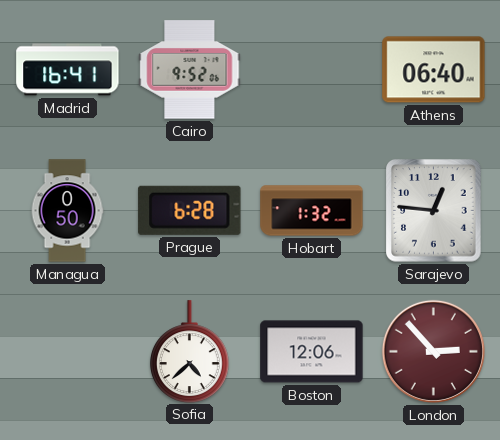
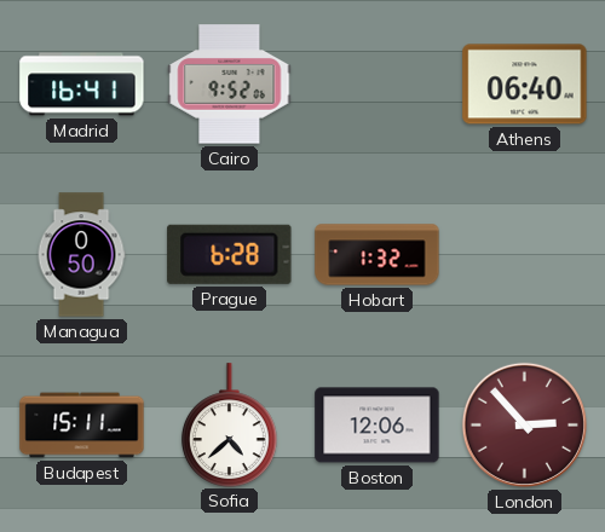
Sarajevo: 12:46 -> none (434, 211)
Budapest: none -> 15:11 (82, 426)
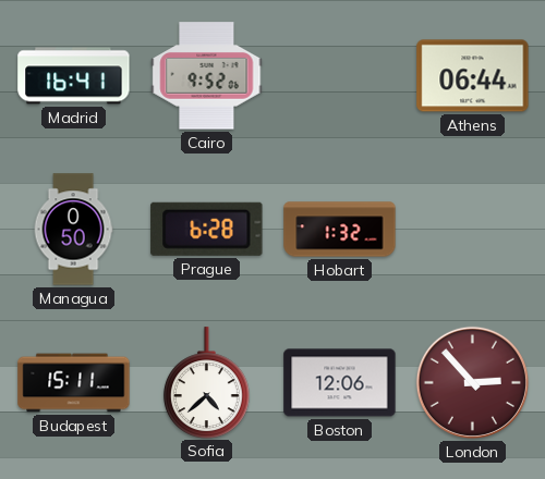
Athens: 06:40 -> 06:44 (473, 76)
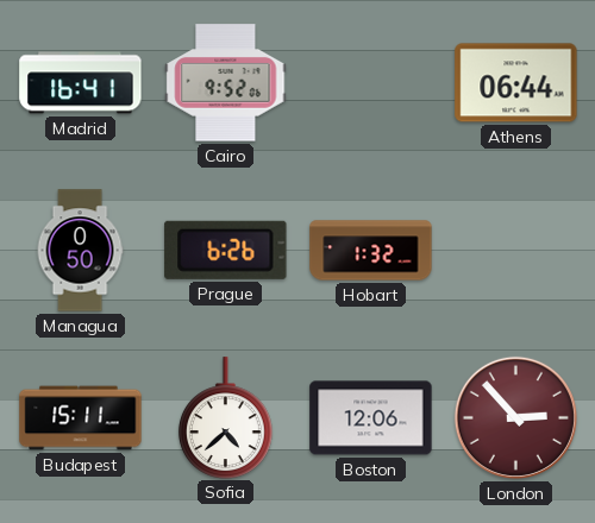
Prague: 6:28 -> 6:26 (226, 250)
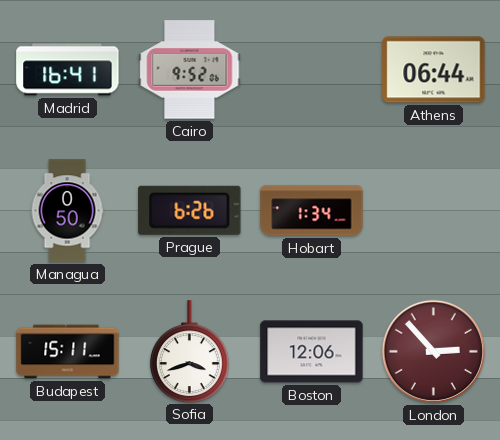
Hobart: 1:32 -> 1:34 (312, 211)
Sofia: 4:38 -> 3:42 (189, 351)
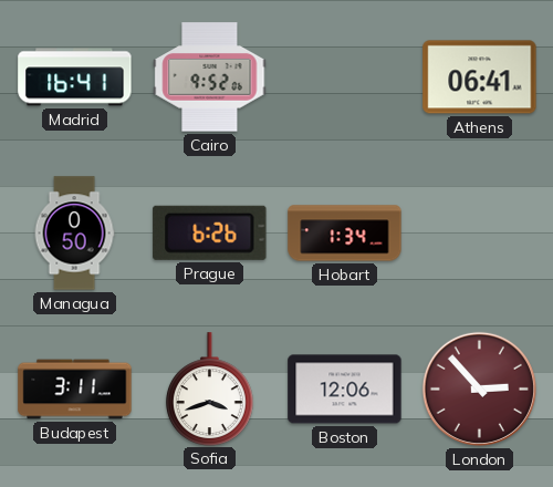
Athens: 06:44 -> 06:41 (480, 77)
Budapest: 15:11 -> 3:11 (75, 390)
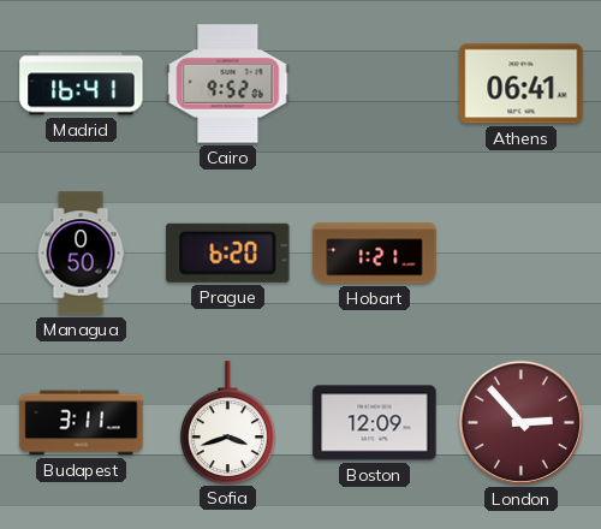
Prague: 6:26 -> 6:20 (228, 252)
Hobart: 1:34 -> 1:21 (375, 254)
Boston: 12:06 -> 12:09 (375, 423)
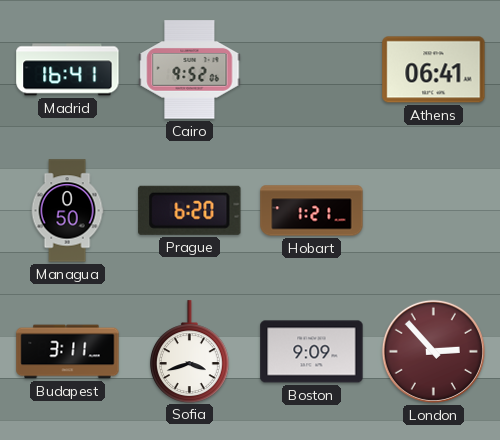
Boston: 12:09 -> 9:09 (312, 352)
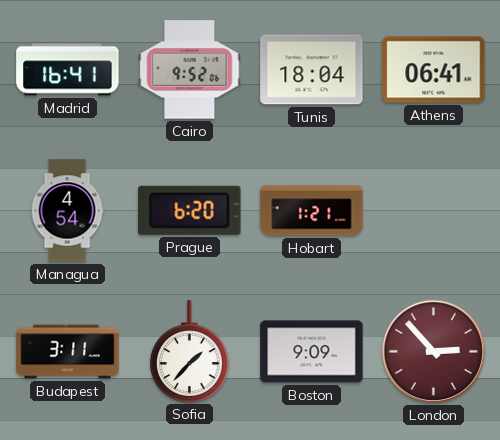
Tunis: none -> 18:04 (312, 70)
Managua: 0:50 -> 4:54 (67, 211)
Sofia: 3:42 -> 1:37 (189, 351)
